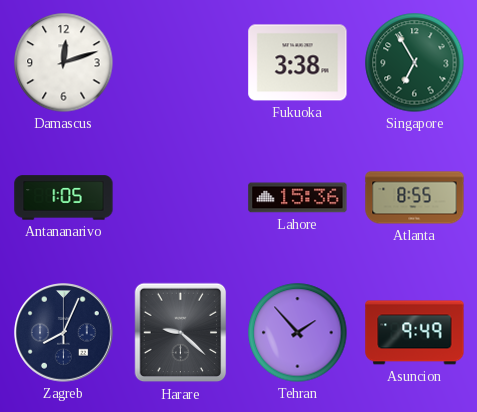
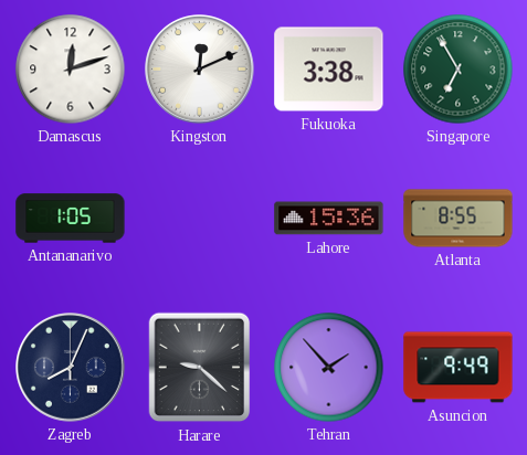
Kingston: none -> 12:11 (200, 70)
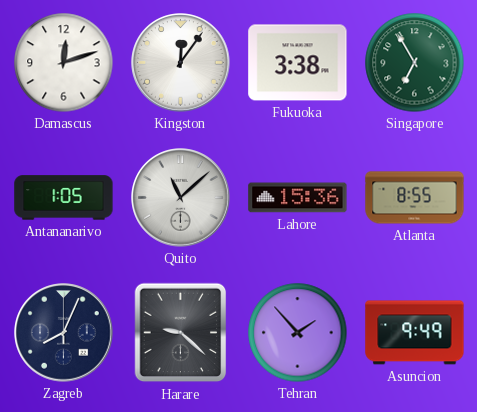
Kingston: 12:11 -> 12:06 (181, 63)
Quito: none -> 11:08 (181, 198)
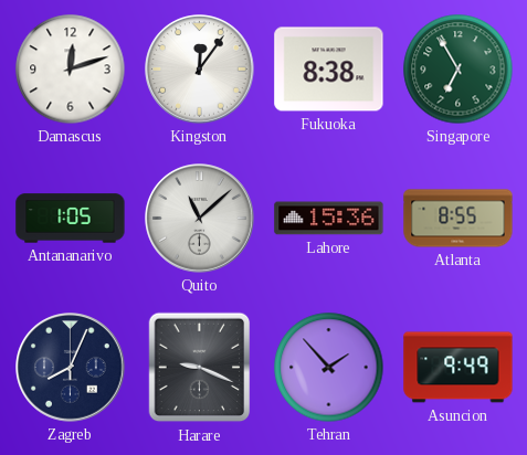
Fukuoka: 3:38 -> 8:38 (329, 70)
Harare: 9:22 -> 9:19 (200, 368)
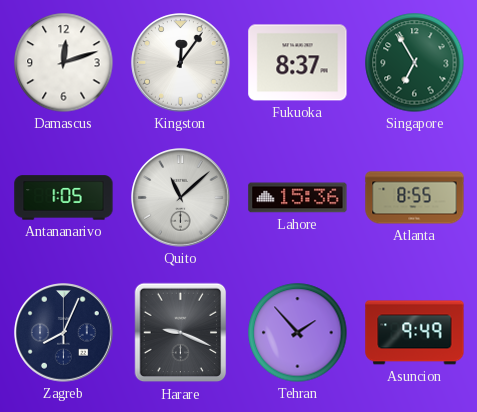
Fukuoka: 8:38 -> 8:37 (298, 63)
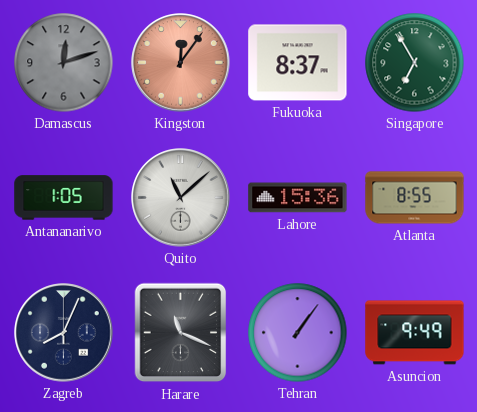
Damascus dial: white -> grey (64, 63)
Kingston dial: white -> salmon (181, 63)
Harare: 9:19 -> 11:19 (181, 333)
Tehran: 1:53 -> 1:06 (298, 333)
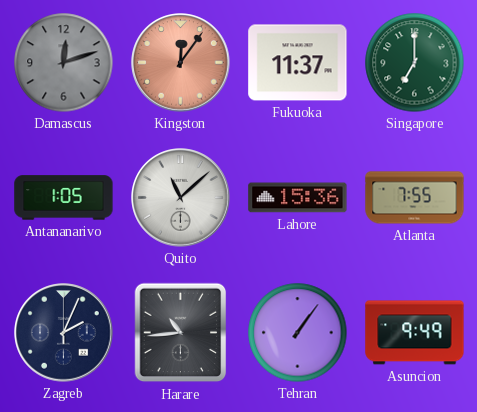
Fukuoka: 8:37 -> 11:37 (298, 63)
Singapore: 6:55 -> 7:00 (415, 63)
Atlanta: 8:55 -> 7:55 (415, 198)
Zagreb: 8:04 -> 2:04 (64, 333)
Harare: 11:19 -> 10:44 (181, 333)
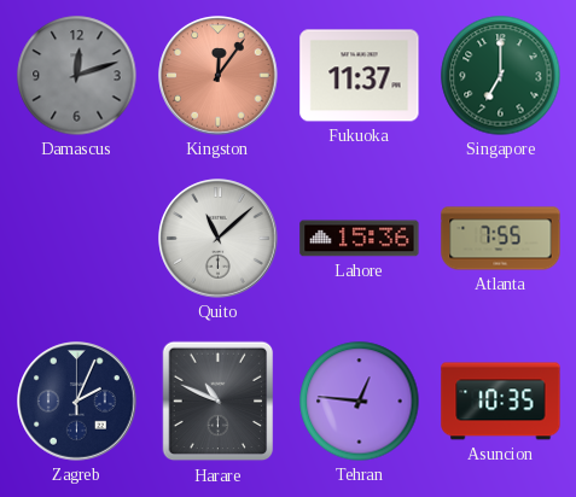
Antananarivo: 1:05 -> none (64, 198)
Harare: 10:44 -> 10:49 (219, 402)
Tehran: 1:06 -> 12:46 (360, 402)
Asuncion: 9:49 -> 10:35 (501, 402)
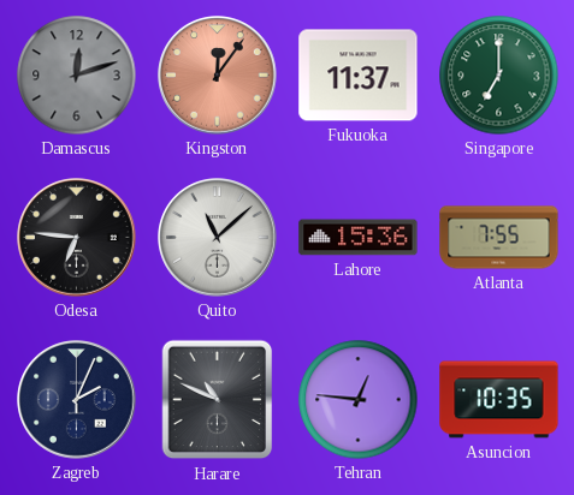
Odesa: none -> 6:46 (77, 238)
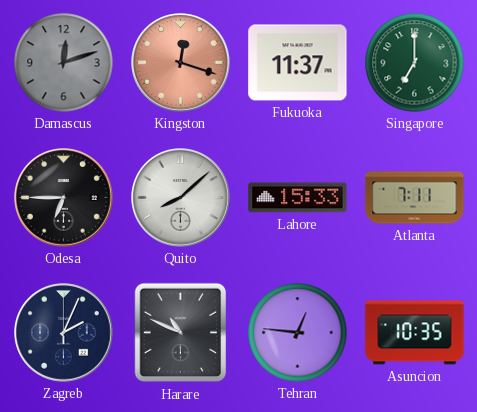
Kingston: 12:06 -> 12:18 (181, 63)
Odesa: 6:46 -> 6:45 (64, 198)
Quito: 11:08 -> 8:08 (181, 198)
Lahore: 15:36 -> 15:33 (298, 198)
Atlanta: 7:55 -> 7:11 (415, 198)
